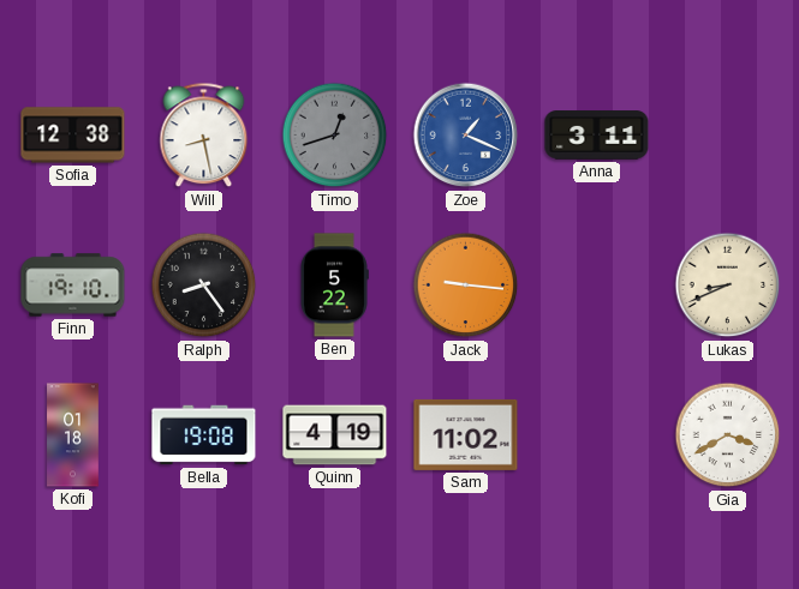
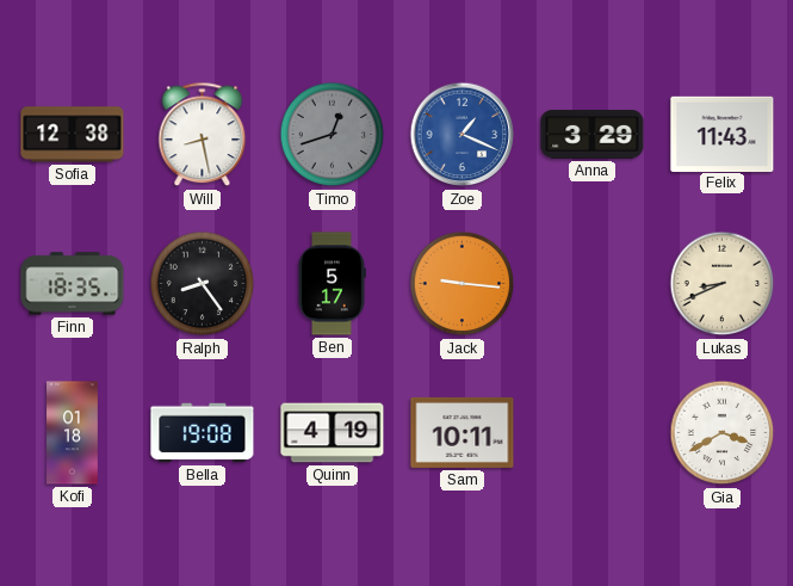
Anna: 3:11 -> 3:29 (593, 135)
Felix: none -> 11:43 (723, 134)
Finn: 19:10 -> 18:35 (73, 284)
Ben: 5:22 -> 5:17 (333, 284)
Sam: 11:02 -> 10:11 (463, 432)
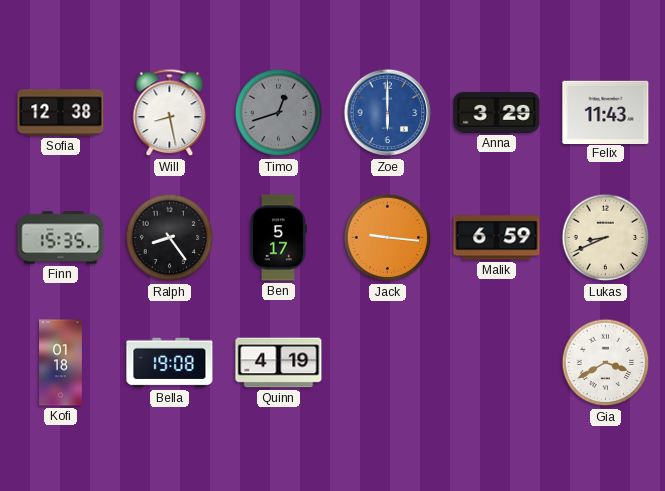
Zoe: 1:19 -> 6:00 (388, 113)
Finn: 18:35 -> 15:35 (61, 238)
Malik: none -> 6:59 (497, 238)
Sam: 10:11 -> none (463, 432)
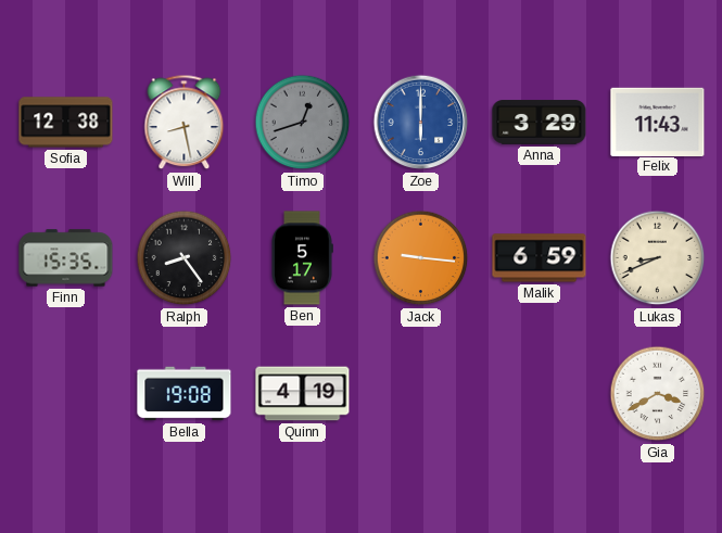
Kofi: 01:18 -> none (61, 363)
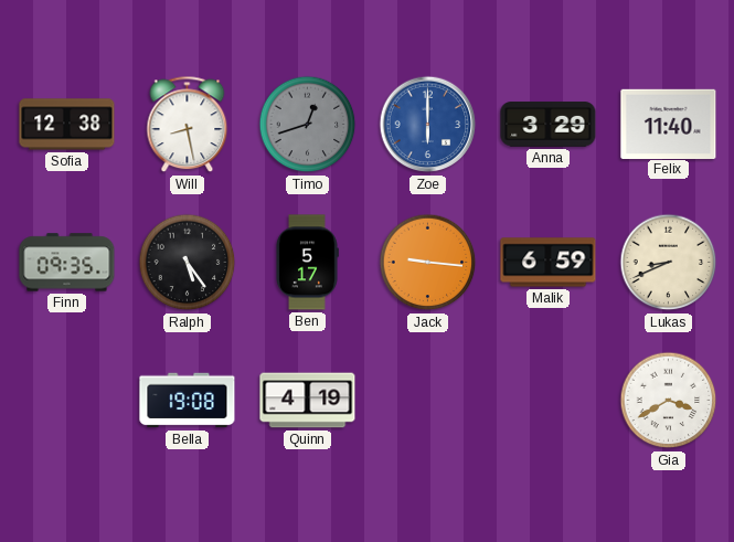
Felix: 11:43 -> 11:40 (669, 124)
Finn: 15:35 -> 09:35 (67, 263)
Ralph: 8:24 -> 5:24 (188, 263)
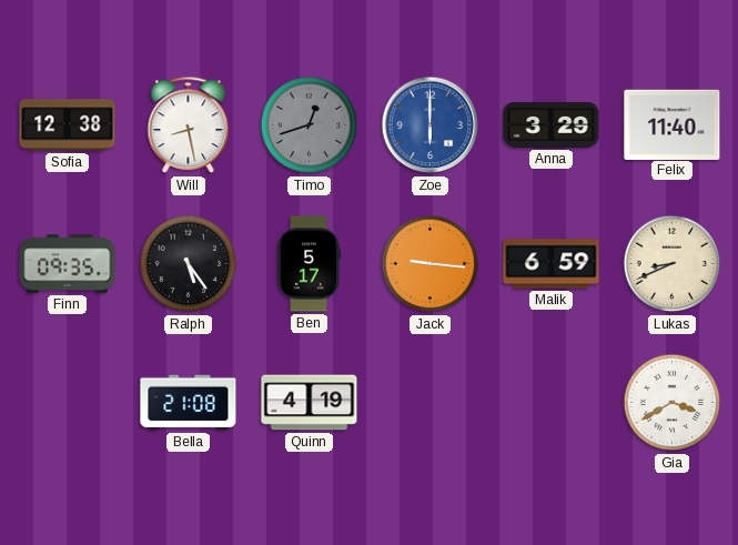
Bella: 19:08 -> 21:08 (189, 403)
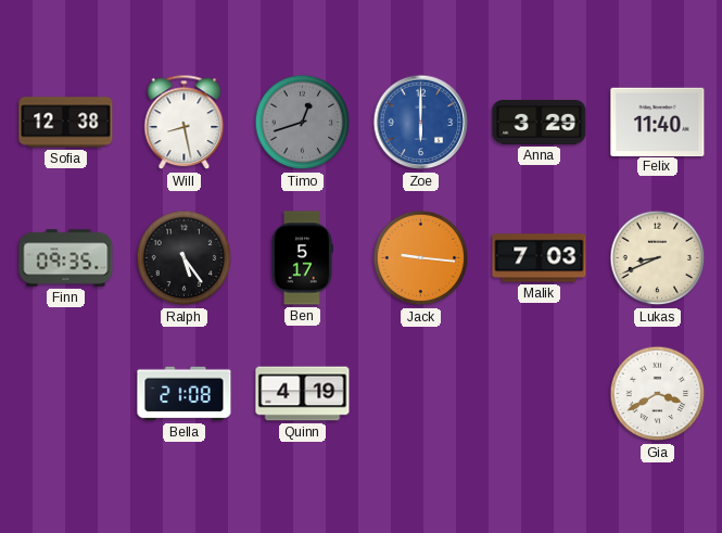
Malik: 6:59 -> 7:03 (540, 258)
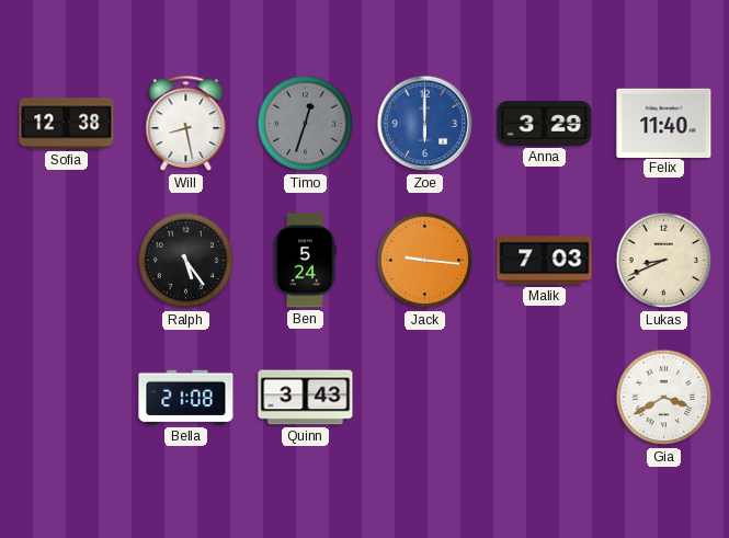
Timo: 12:42 -> 12:33 (306, 124)
Finn: 09:35 -> none (66, 258)
Ben: 5:17 -> 5:24 (306, 261)
Quinn: 4:19 -> 3:43 (306, 398)
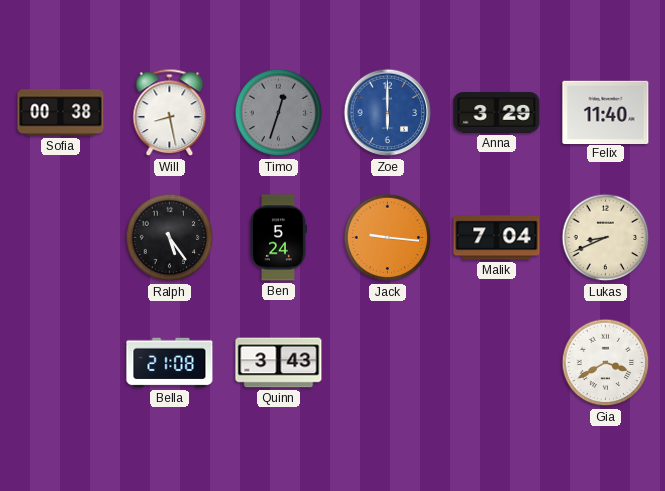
Sofia: 12:38 -> 00:38 (61, 113)
Malik: 7:03 -> 7:04 (497, 238)
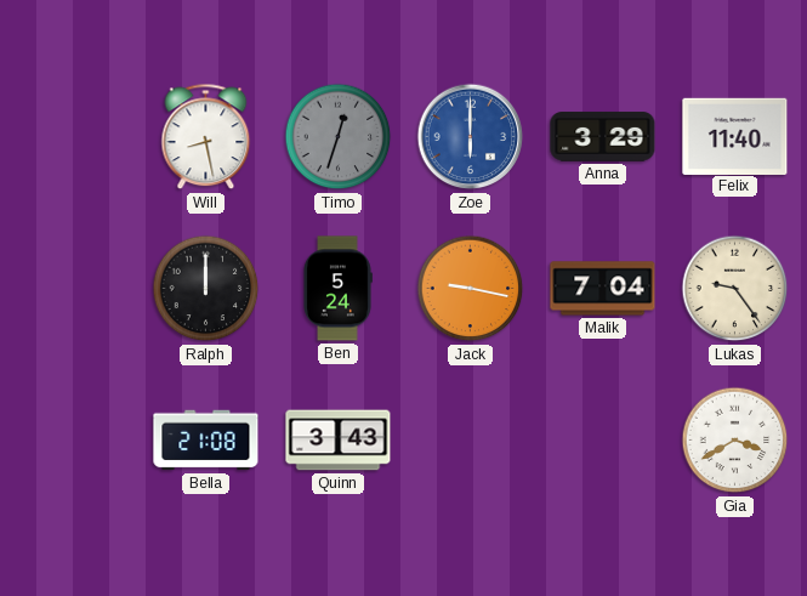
Sofia: 00:38 -> none (61, 113)
Ralph: 5:24 -> 12:00 (206, 289)
Jack: 9:16 -> 9:17 (471, 289)
Lukas: 8:41 -> 9:24 (735, 289)
